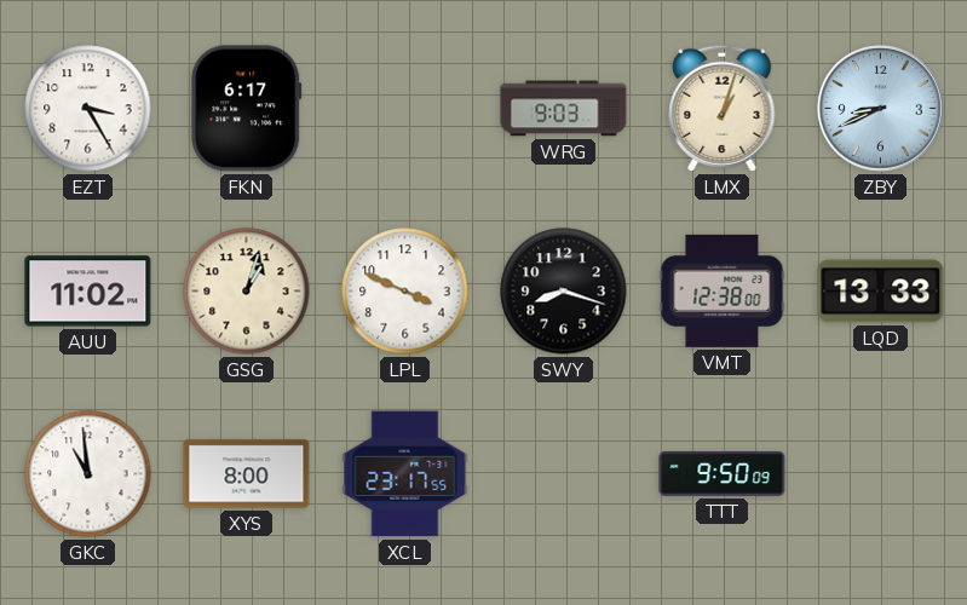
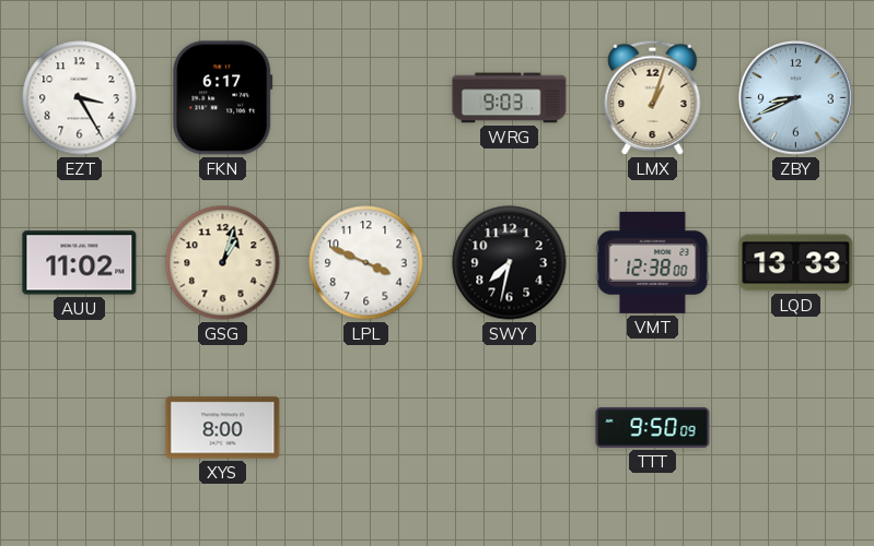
SWY: 8:18 -> 7:32 (510, 263)
GKC: 10:59 -> none (88, 474)
XCL: 23:17 -> none (405, 474)
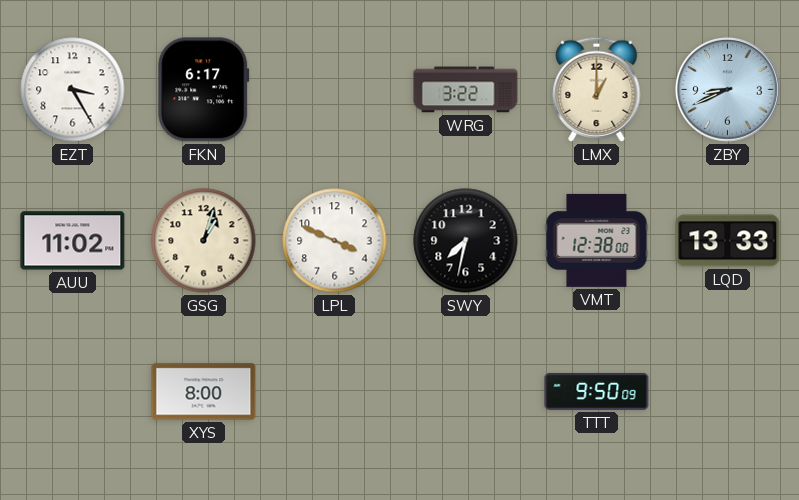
WRG: 9:03 -> 3:22 (466, 90)
LMX: 1:03 -> 1:00 (597, 89)
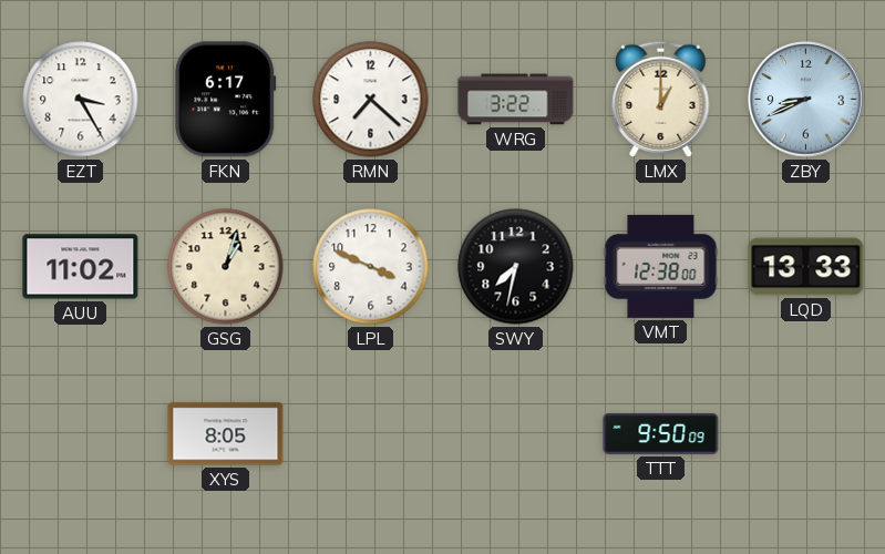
RMN: none -> 7:22 (371, 100)
XYS: 8:00 -> 8:05 (226, 434)
